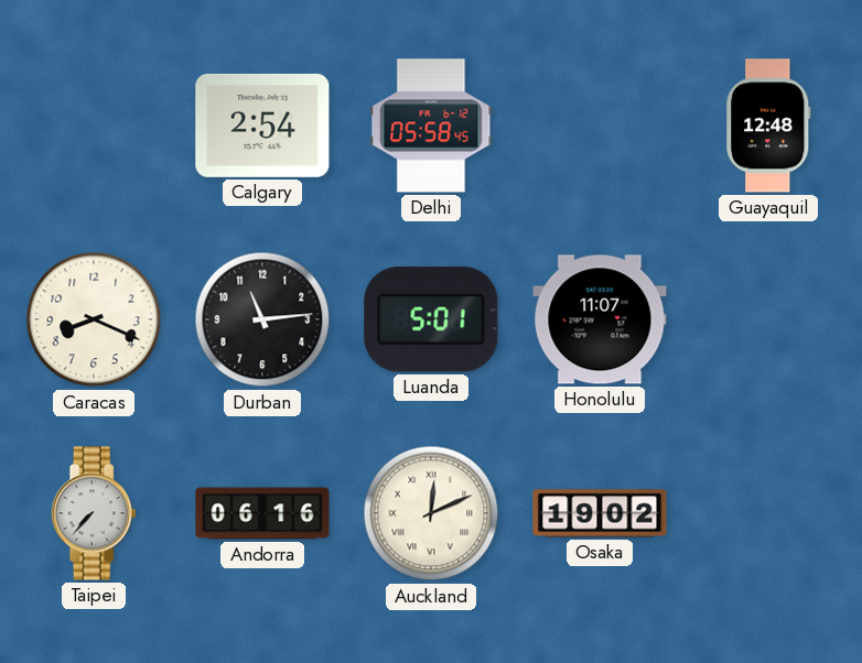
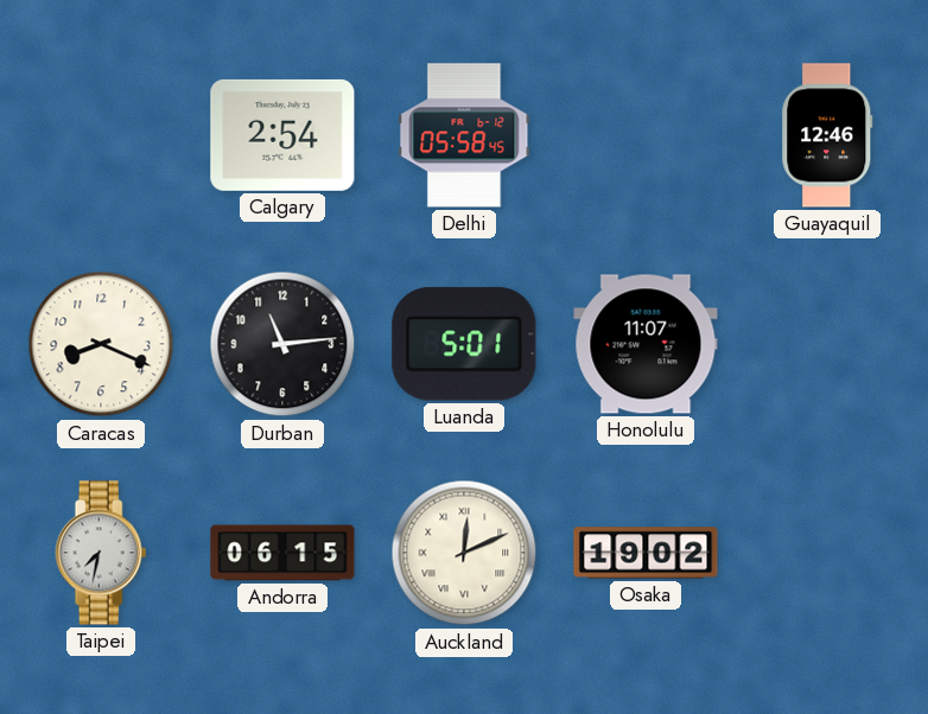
Guayaquil: 12:48 -> 12:46 (827, 135)
Taipei: 7:37 -> 7:32 (101, 553)
Andorra: 06:16 -> 06:15 (282, 553)
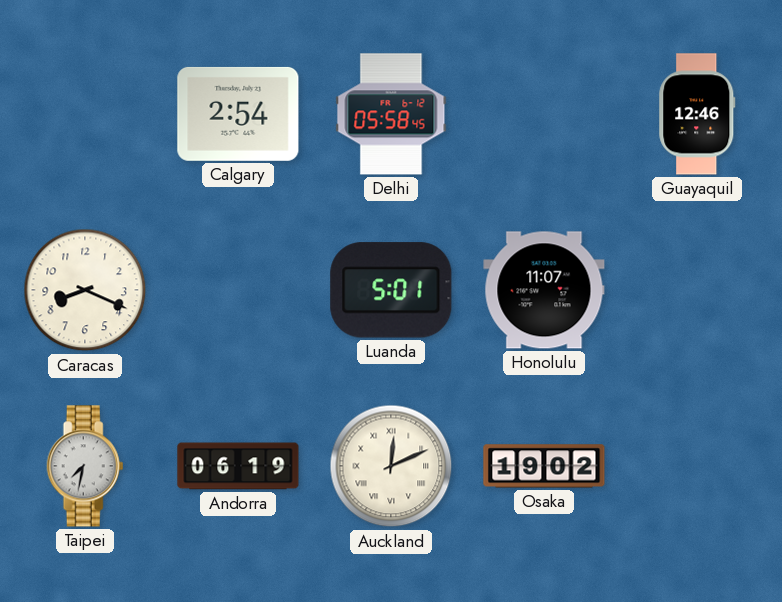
Durban: 11:14 -> none (282, 344)
Andorra: 06:15 -> 06:19 (238, 466)
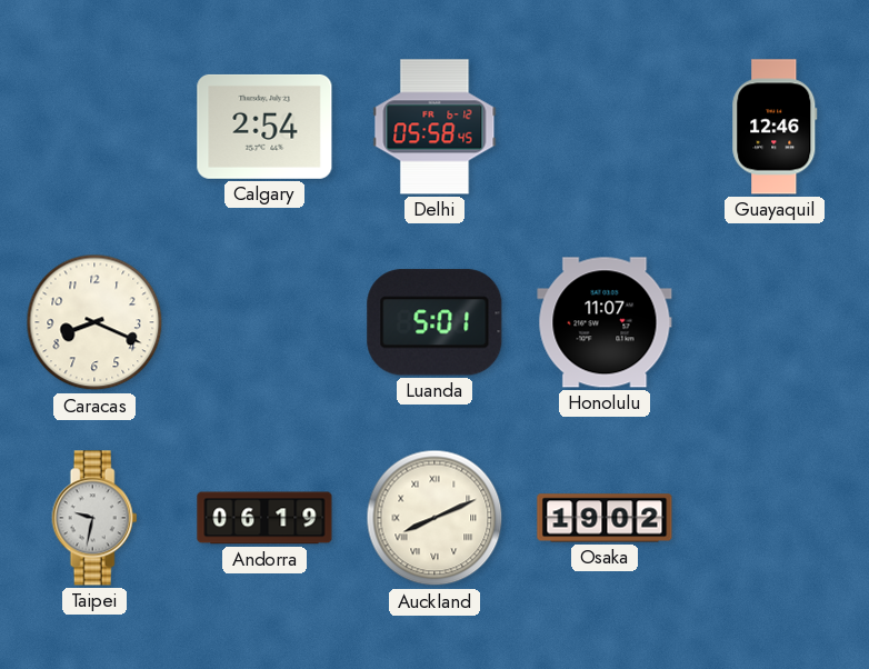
Taipei: 7:32 -> 9:32 (94, 518)
Auckland: 12:11 -> 8:11 (434, 518)
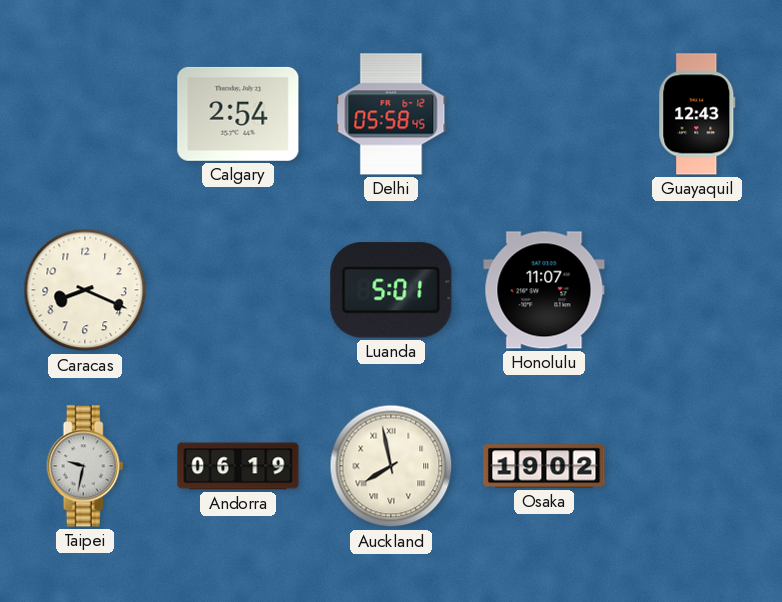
Guayaquil: 12:46 -> 12:43 (697, 114)
Auckland: 8:11 -> 7:58 (391, 466)
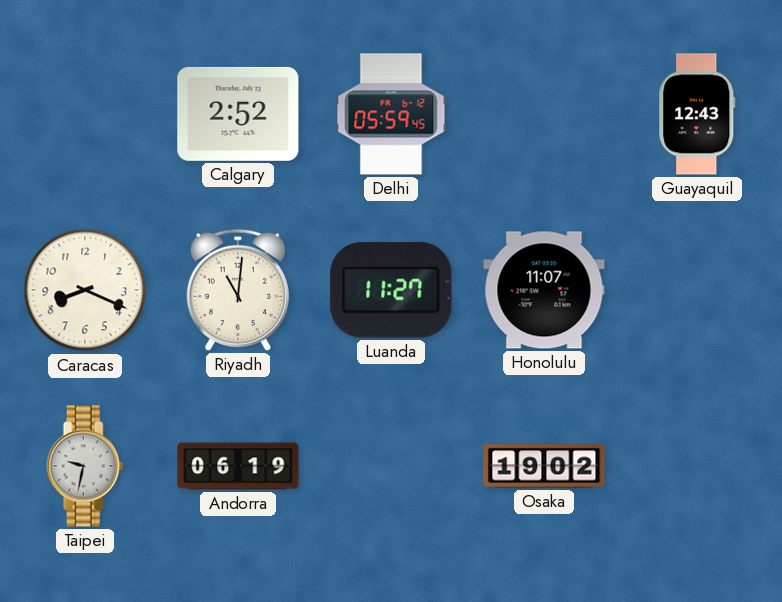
Calgary: 2:54 -> 2:52 (238, 114)
Delhi: 05:58 -> 05:59 (391, 114)
Riyadh: none -> 11:01 (238, 290)
Luanda: 5:01 -> 11:27 (391, 290)
Auckland: 7:58 -> none (391, 466)
